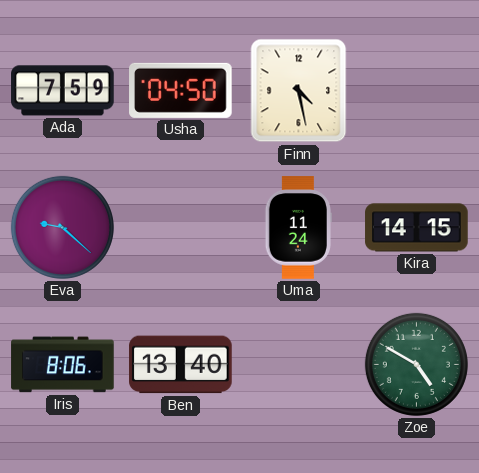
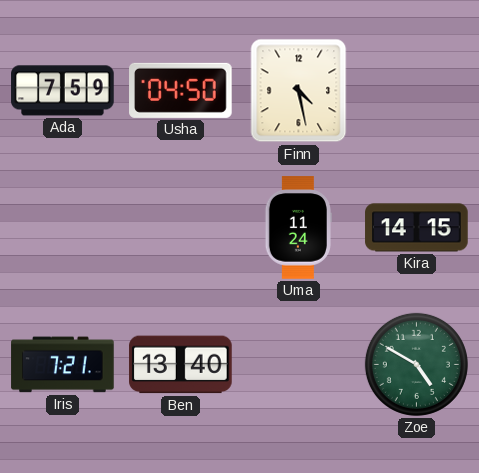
Eva: 9:22 -> none (62, 227)
Iris: 8:06 -> 7:21 (63, 365)
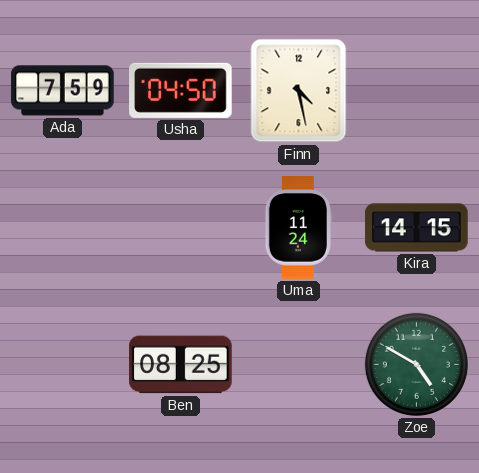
Iris: 7:21 -> none (63, 365)
Ben: 13:40 -> 08:25 (181, 365)
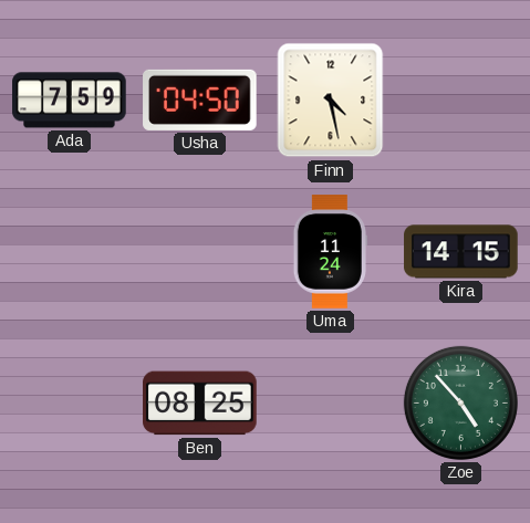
Zoe: 4:50 -> 4:53 (460, 402)
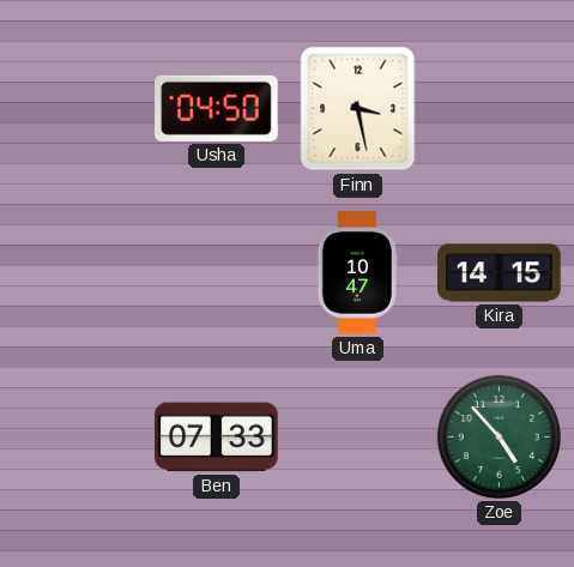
Ada: 7:59 -> none (70, 101)
Finn: 4:28 -> 3:28 (358, 109)
Uma: 11:24 -> 10:47 (357, 273)
Ben: 08:25 -> 07:33 (217, 438)
